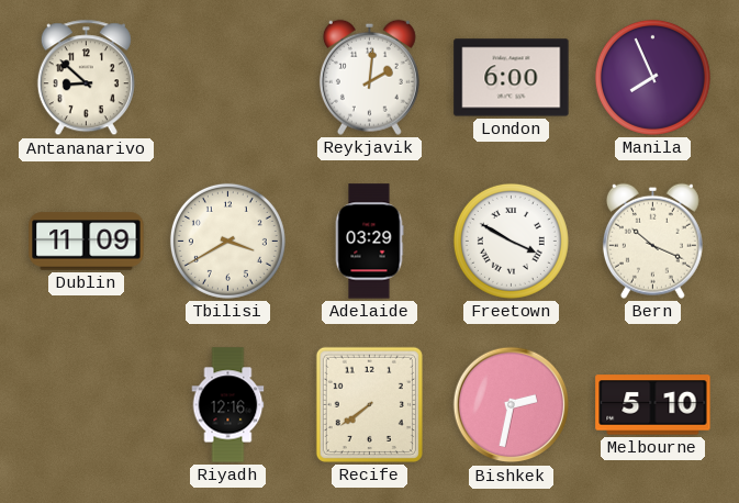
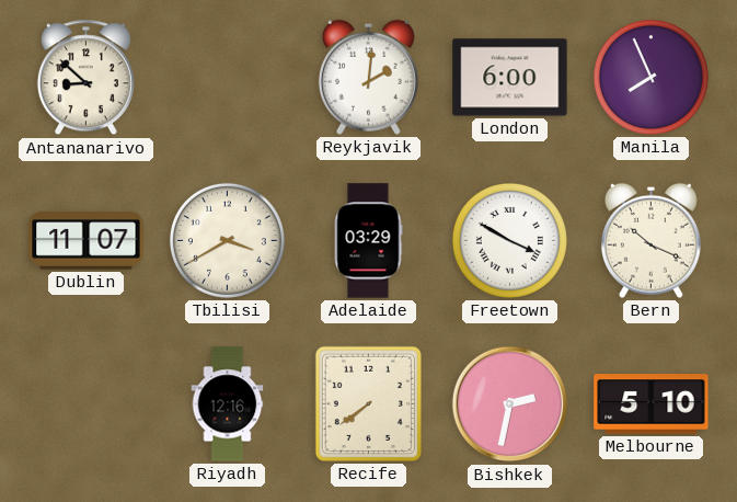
Dublin: 11:09 -> 11:07 (87, 241)
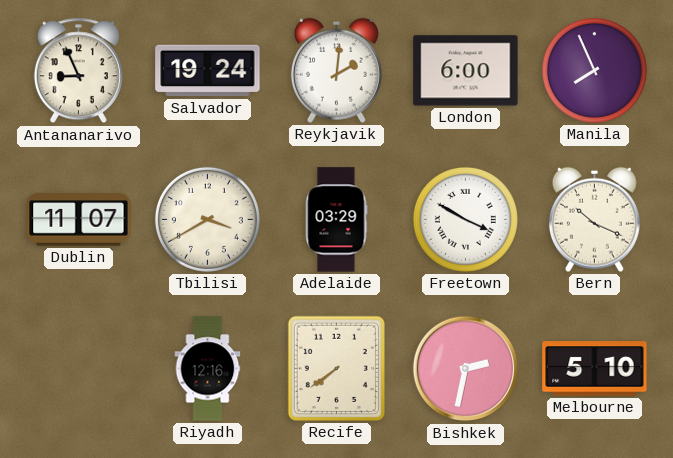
Antananarivo: 8:52 -> 8:56 (78, 71)
Salvador: none -> 19:24 (208, 71)
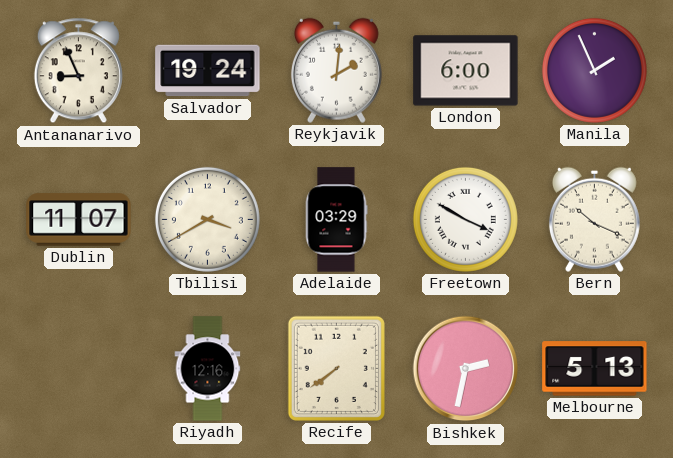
Manila: 7:56 -> 1:56 (594, 70)
Melbourne: 5:10 -> 5:13 (595, 369)
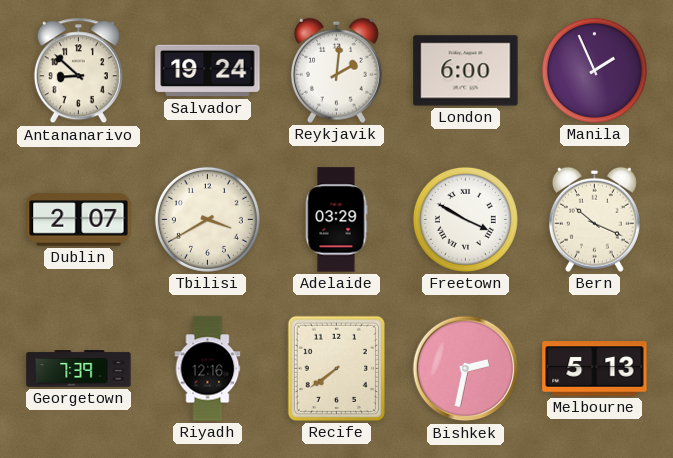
Antananarivo: 8:56 -> 8:52 (78, 71)
Dublin: 11:07 -> 2:07 (79, 220)
Georgetown: none -> 7:39 (79, 369)
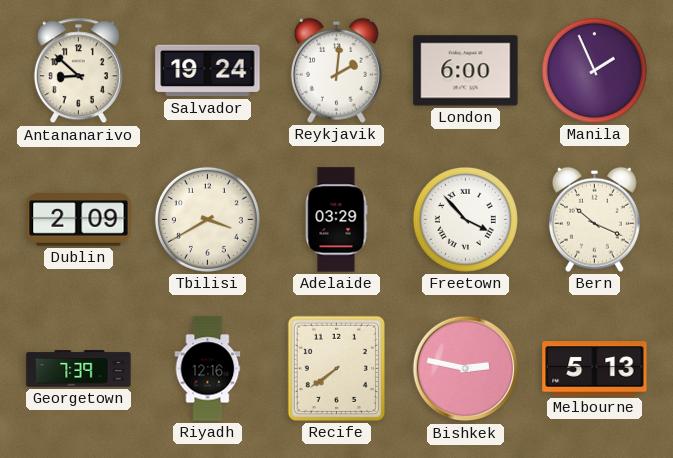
Dublin: 2:07 -> 2:09 (79, 220)
Freetown: 3:50 -> 3:53 (465, 219)
Bishkek: 2:32 -> 2:47 (466, 369)
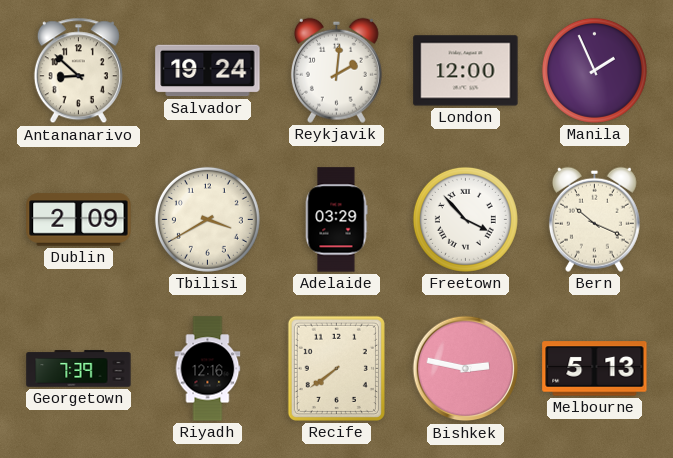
London: 6:00 -> 12:00 (466, 71)
